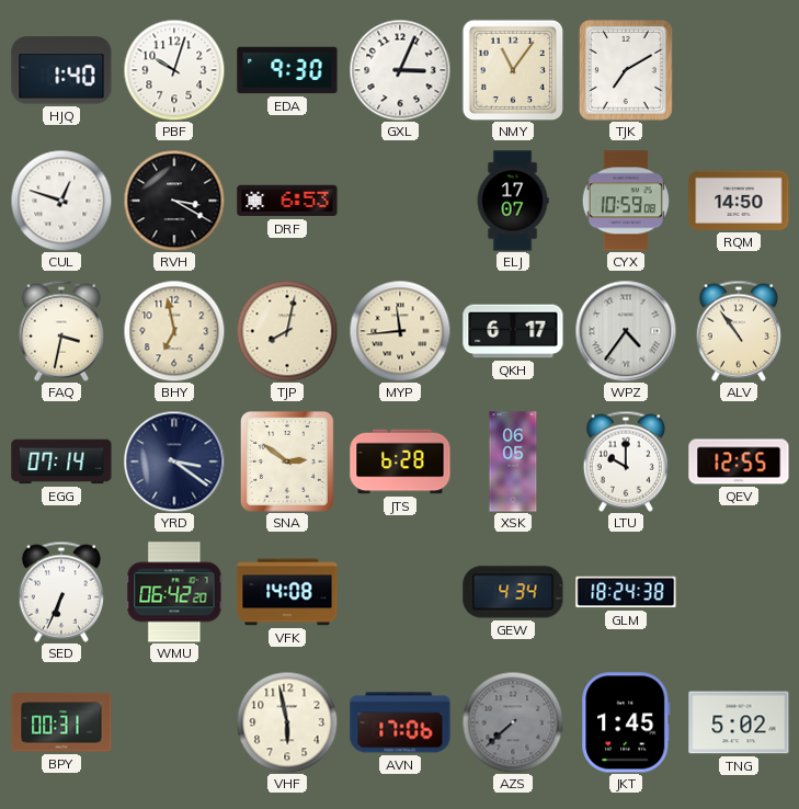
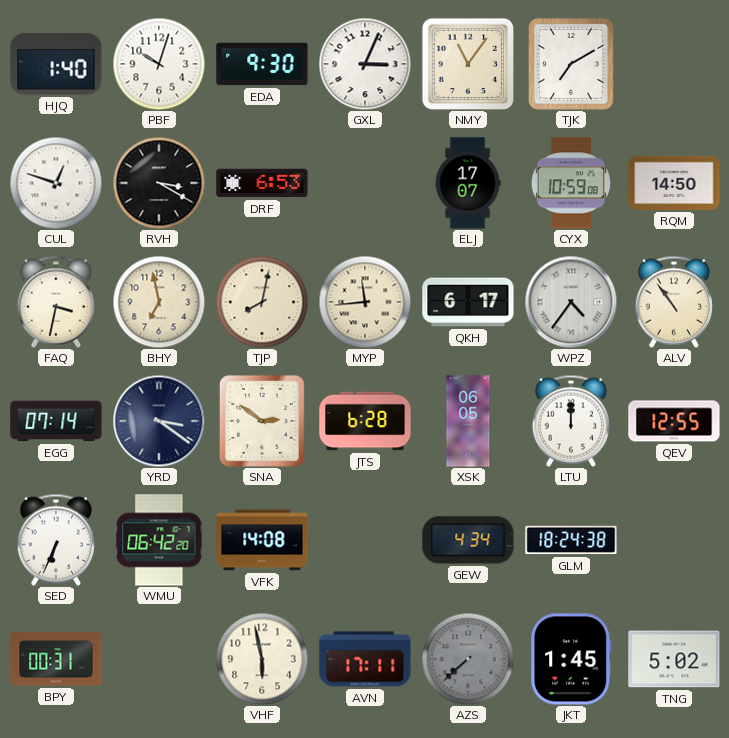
LTU: 10:00 -> 12:00 (571, 421)
AVN: 17:06 -> 17:11 (365, 659)
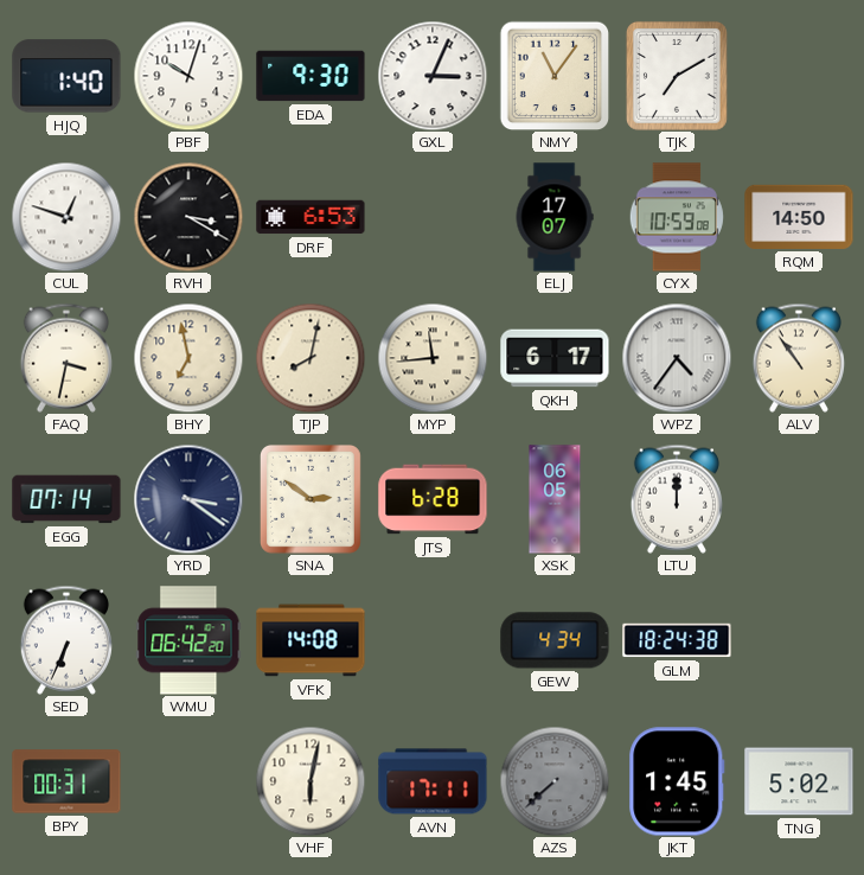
QEV: 12:55 -> none (674, 421)
VHF: 5:58 -> 6:02 (311, 781)
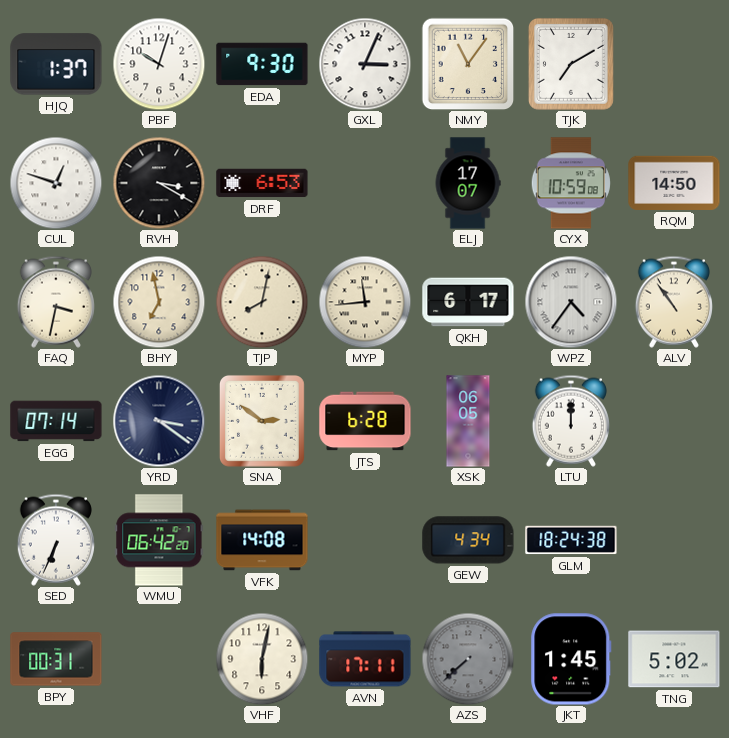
HJQ: 1:40 -> 1:37 (56, 64)
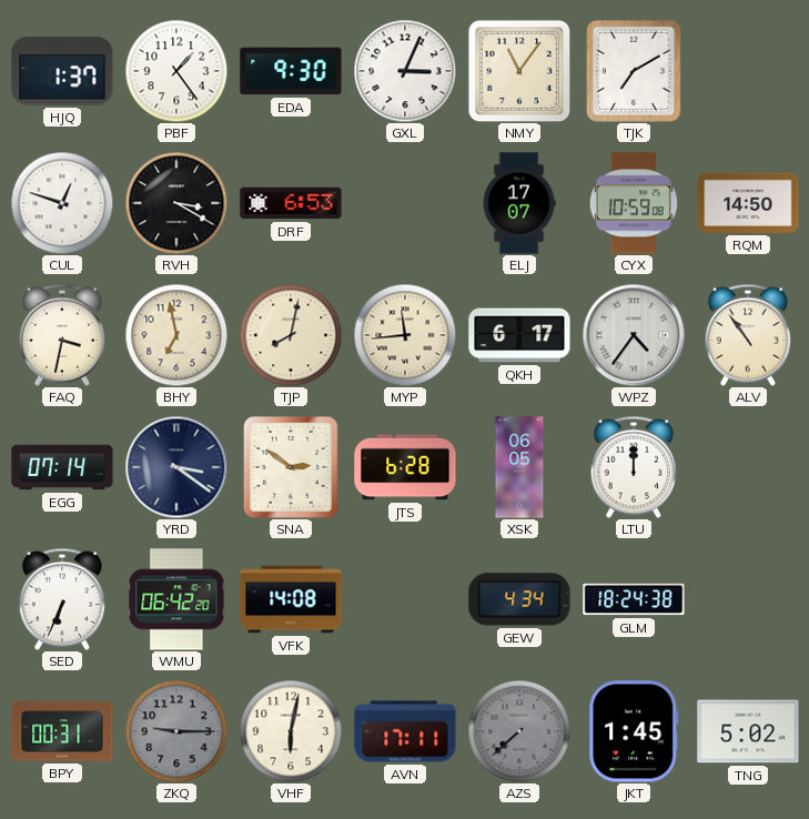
PBF: 10:03 -> 1:24 (176, 71)
ZKQ: none -> 9:15 (176, 731)
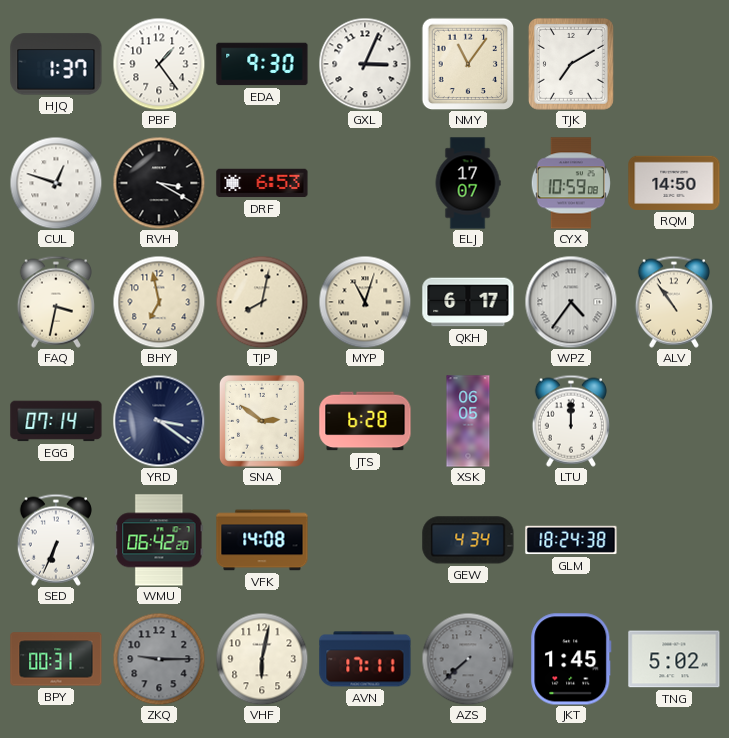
MYP: 11:44 -> 11:03 (365, 302)
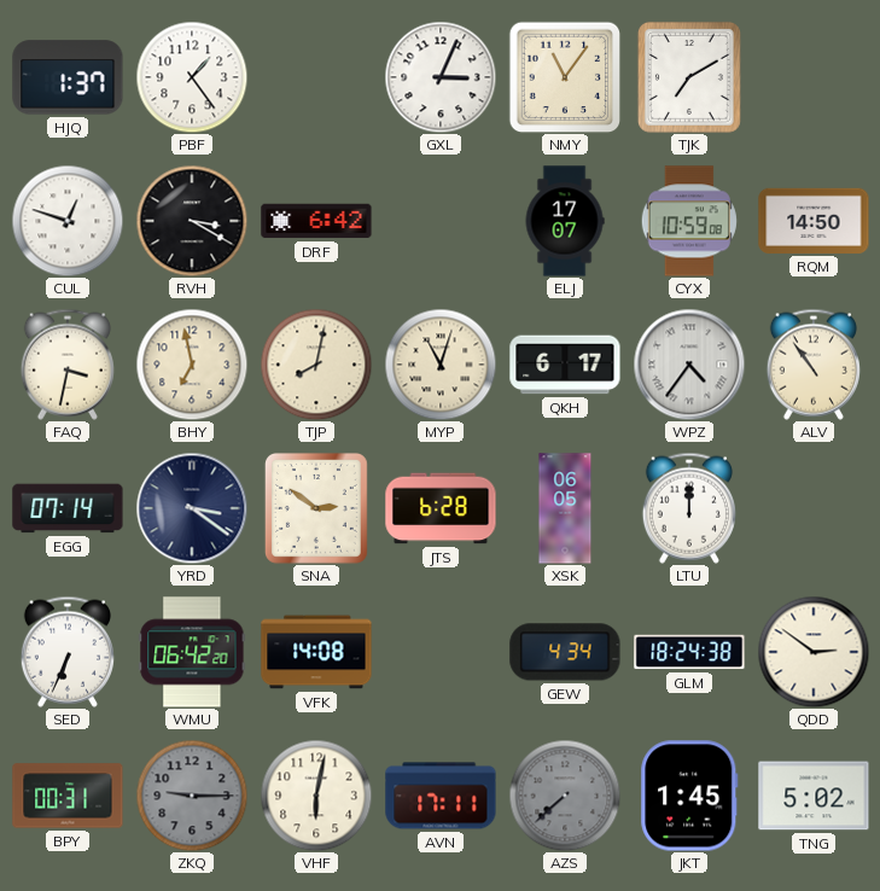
EDA: 9:30 -> none (262, 64)
DRF: 6:53 -> 6:42 (316, 221)
QDD: none -> 2:51 (814, 652)
